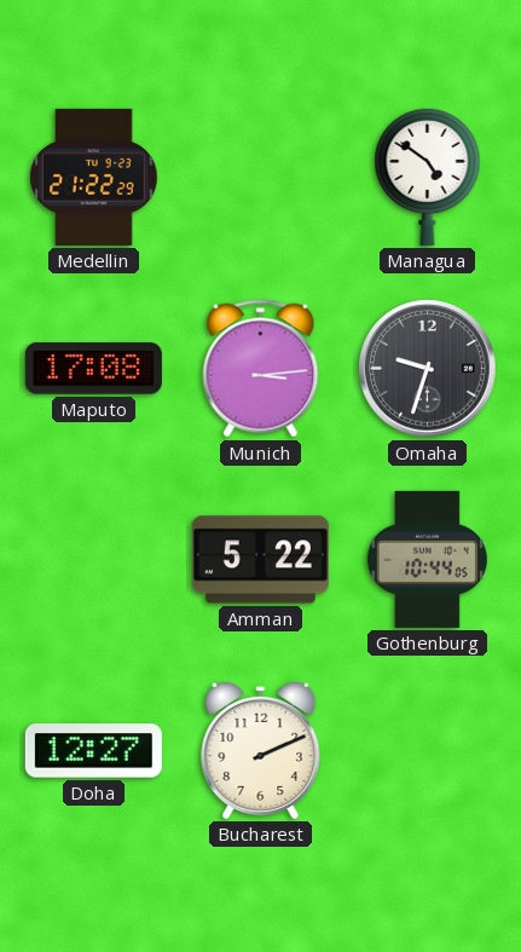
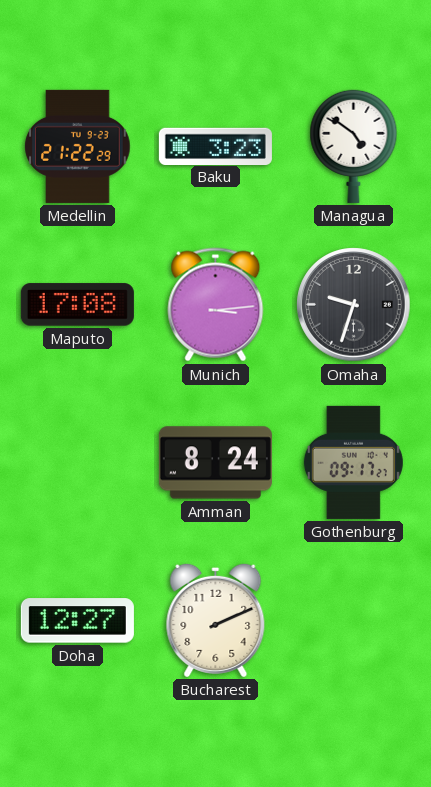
Baku: none -> 3:23 (215, 146)
Amman: 5:22 -> 8:24 (215, 463)
Gothenburg: 10:44 -> 09:17 (353, 462)
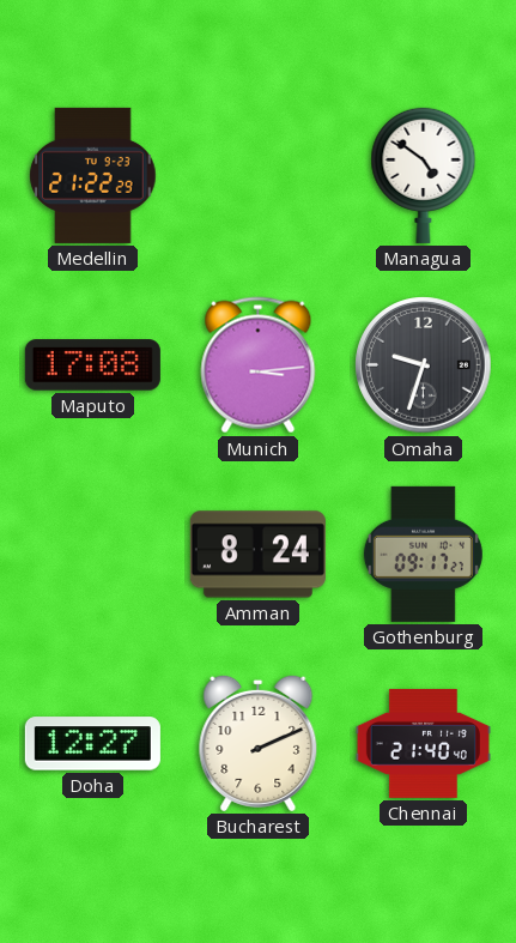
Baku: 3:23 -> none (215, 146)
Chennai: none -> 21:40 (423, 743)
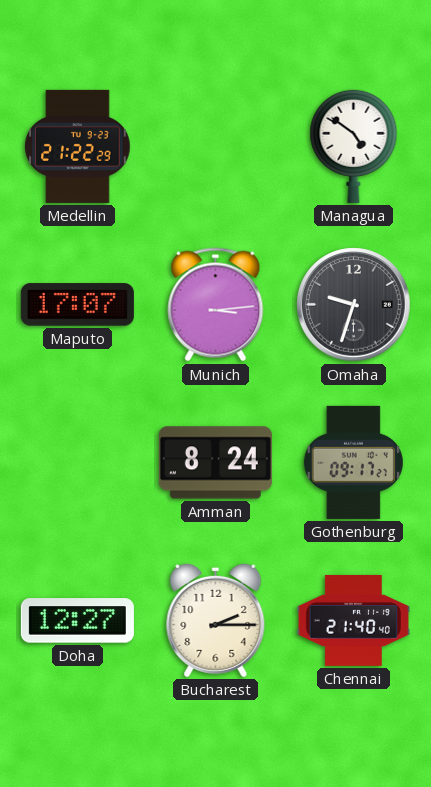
Maputo: 17:08 -> 17:07 (77, 305)
Bucharest: 2:11 -> 2:15 (216, 620)
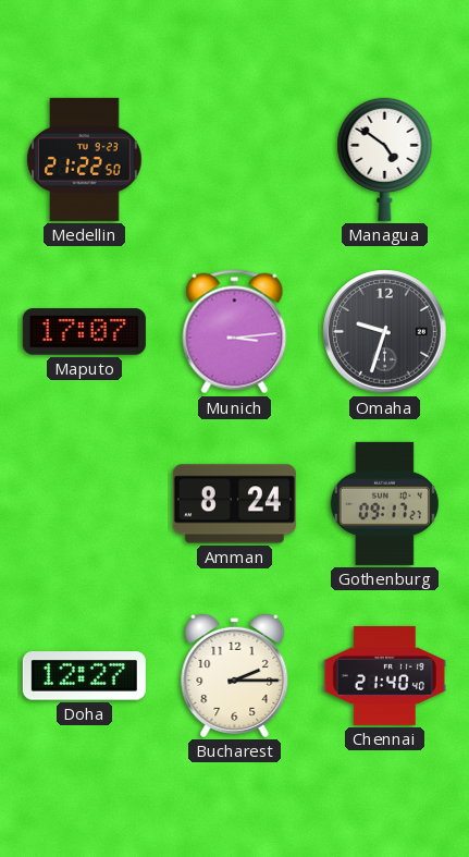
Medellin: 21:22:29 -> 21:22:50 (85, 159)
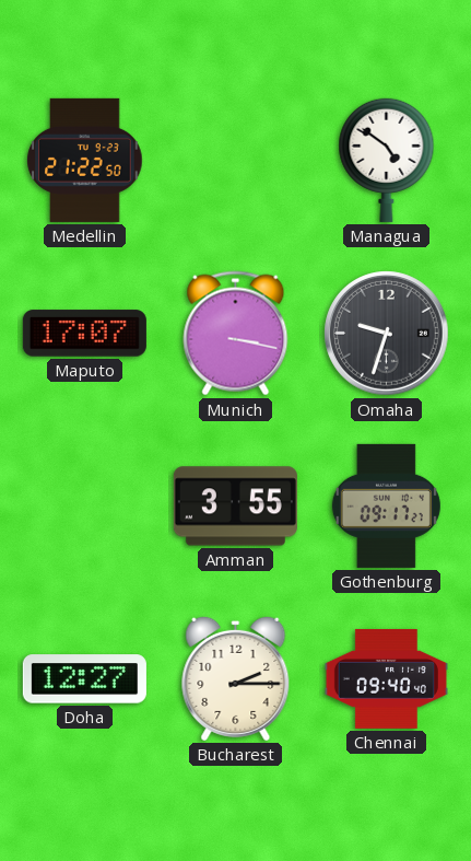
Munich: 3:14 -> 3:17 (236, 334)
Amman: 8:24 -> 3:55 (235, 507)
Chennai: 21:40 -> 09:40 (386, 678)
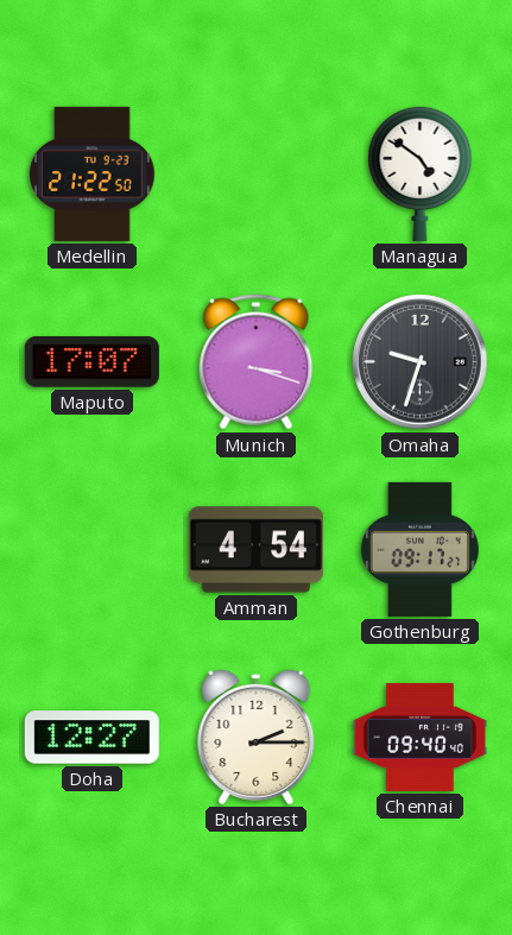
Munich: 3:17 -> 3:18 (257, 362)
Amman: 3:55 -> 4:54 (255, 550)
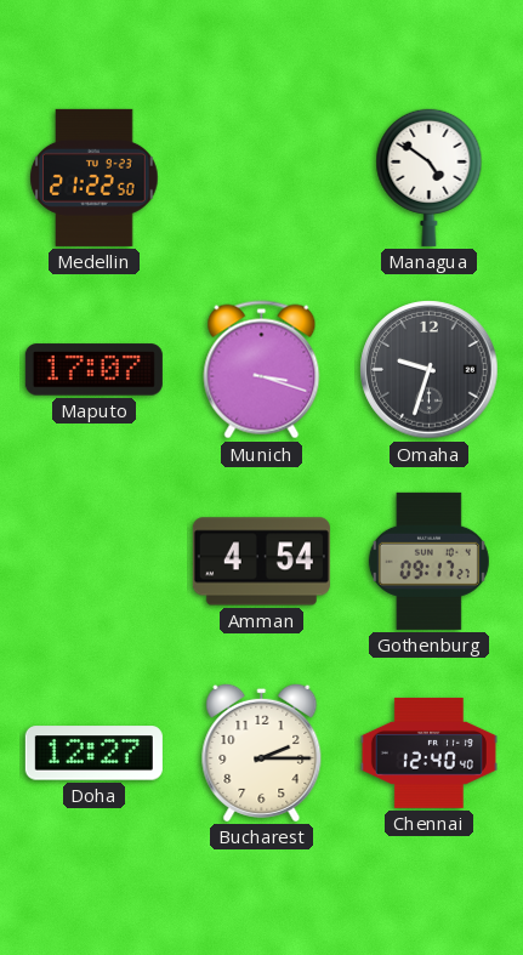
Chennai: 09:40 -> 12:40 (428, 752)
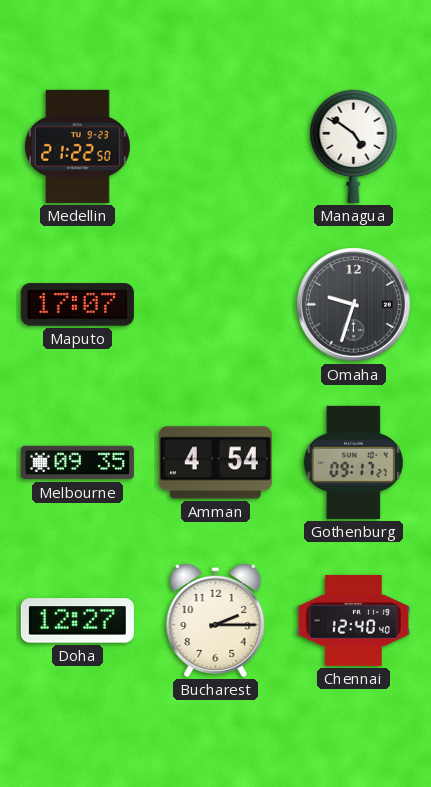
Munich: 3:18 -> none (262, 370)
Melbourne: none -> 09:35 (77, 463)
